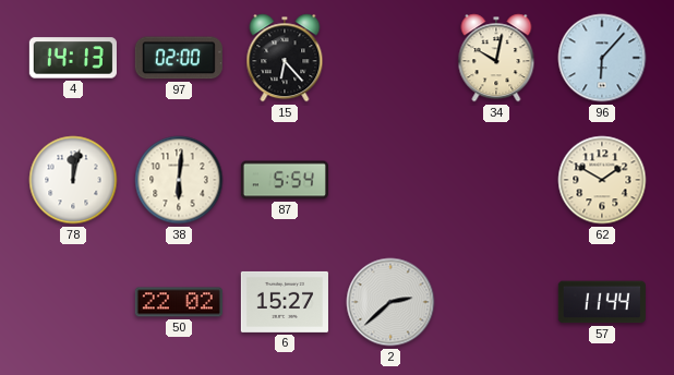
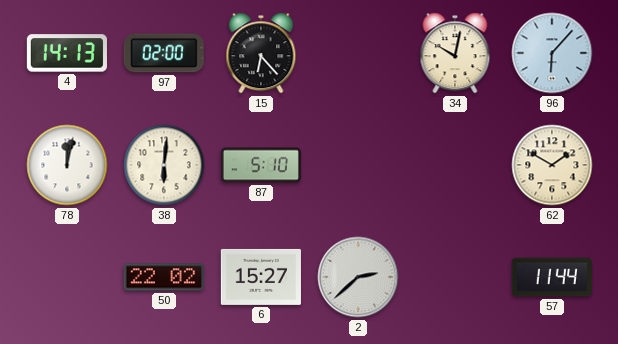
87: 5:54 -> 5:10 (261, 165)
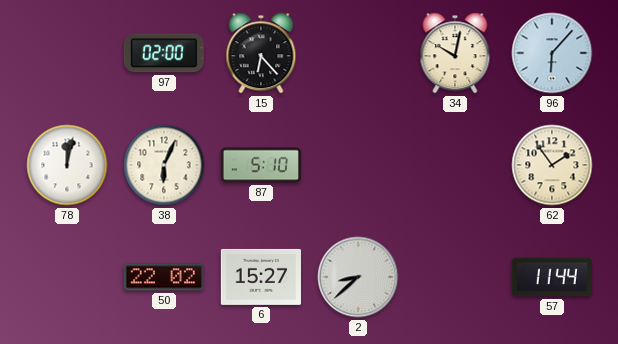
4: 14:13 -> none (67, 53)
38: 6:01 -> 6:04 (164, 165)
62: 1:50 -> 1:54 (552, 165)
2: 2:38 -> 8:38 (358, 277)
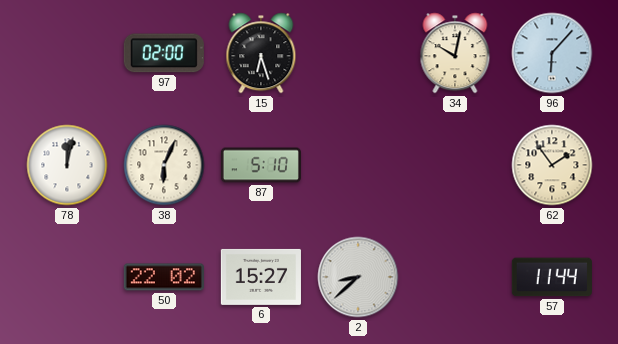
15: 6:23 -> 6:27 (261, 53)
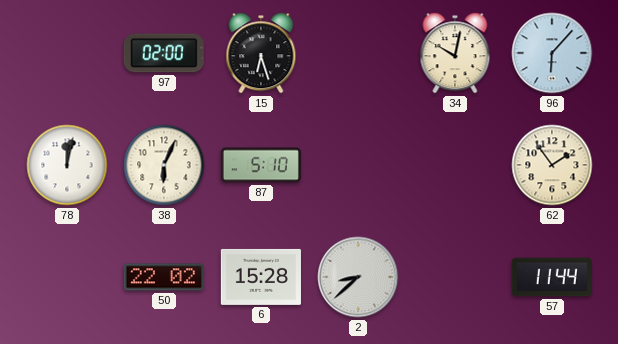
6: 15:27 -> 15:28 (261, 277)
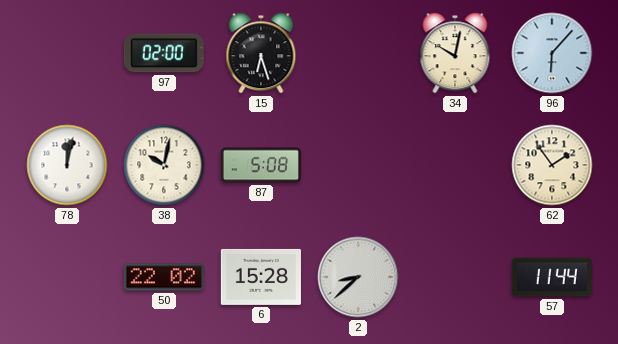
38: 6:04 -> 10:02 (164, 165)
87: 5:10 -> 5:08 (261, 165)
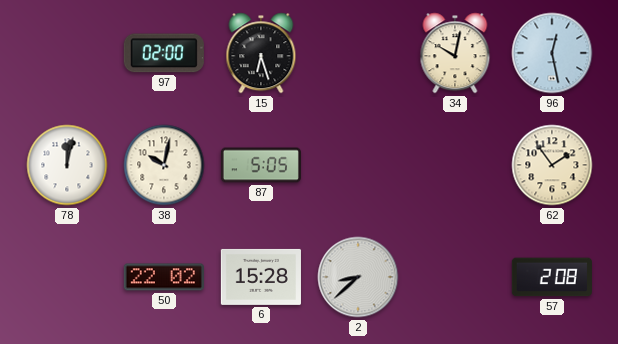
96: 6:07 -> 12:28 (552, 53)
87: 5:08 -> 5:05 (261, 165)
57: 11:44 -> 2:08 (552, 277)
